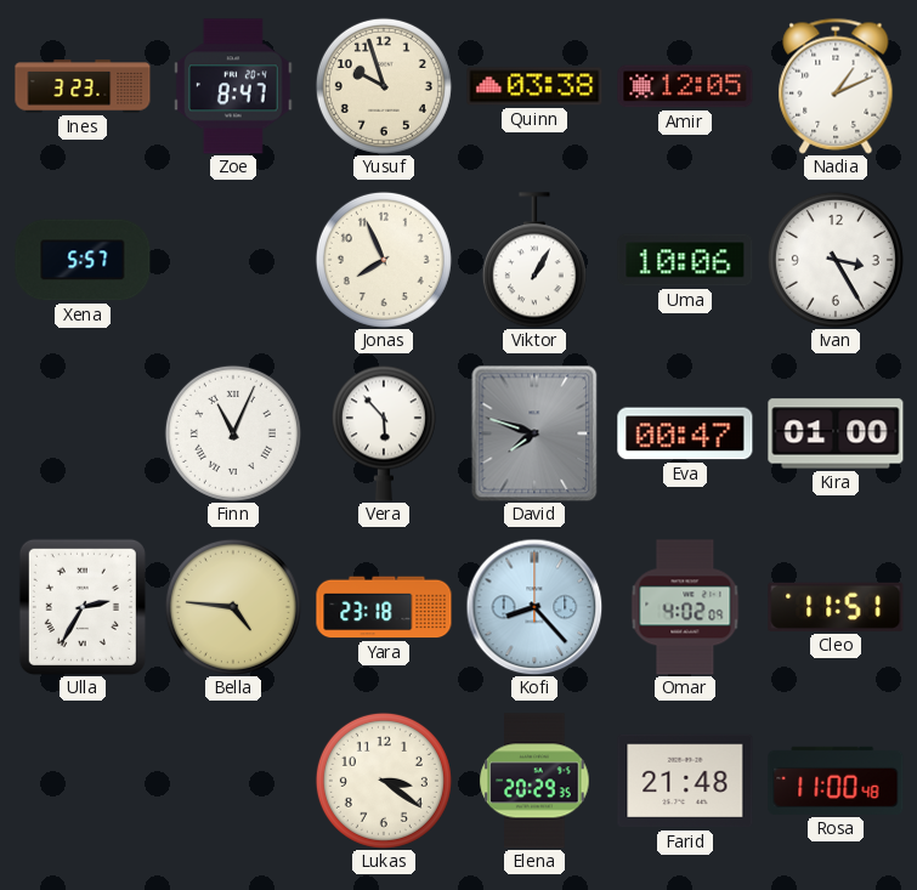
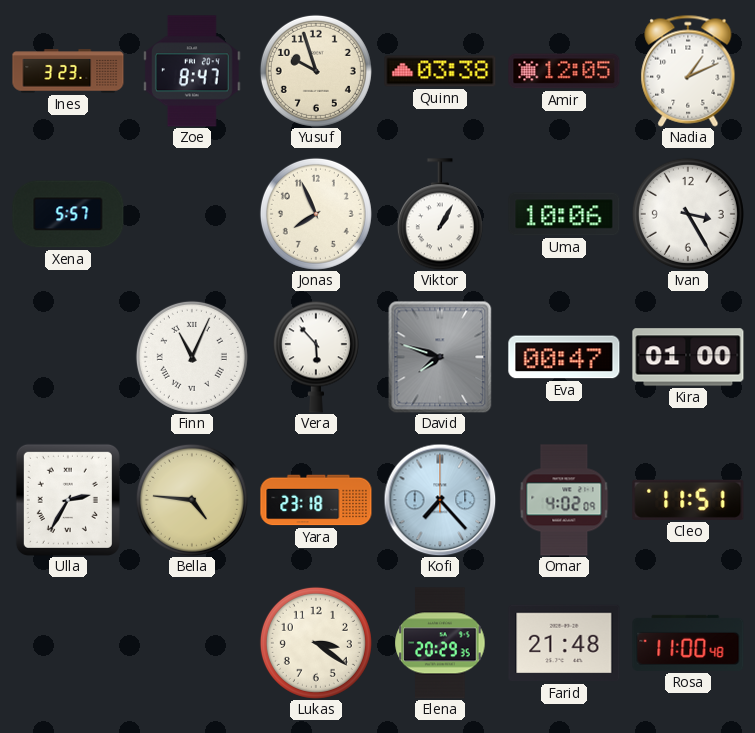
Kofi: 8:23 -> 7:23 (440, 500)
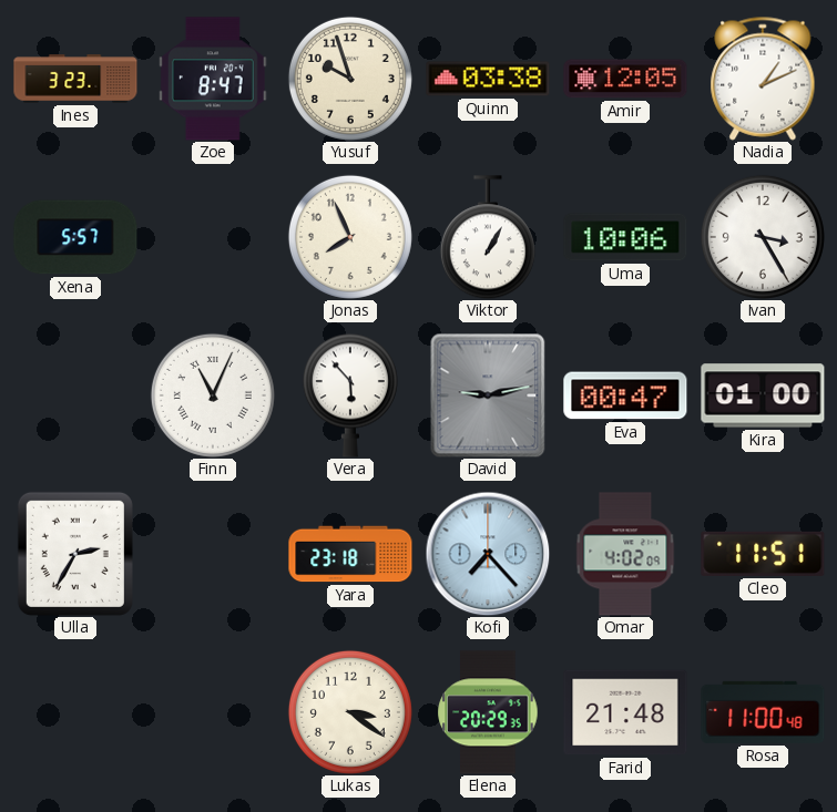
David: 7:48 -> 9:13 (488, 395)
Bella: 4:46 -> none (192, 500)
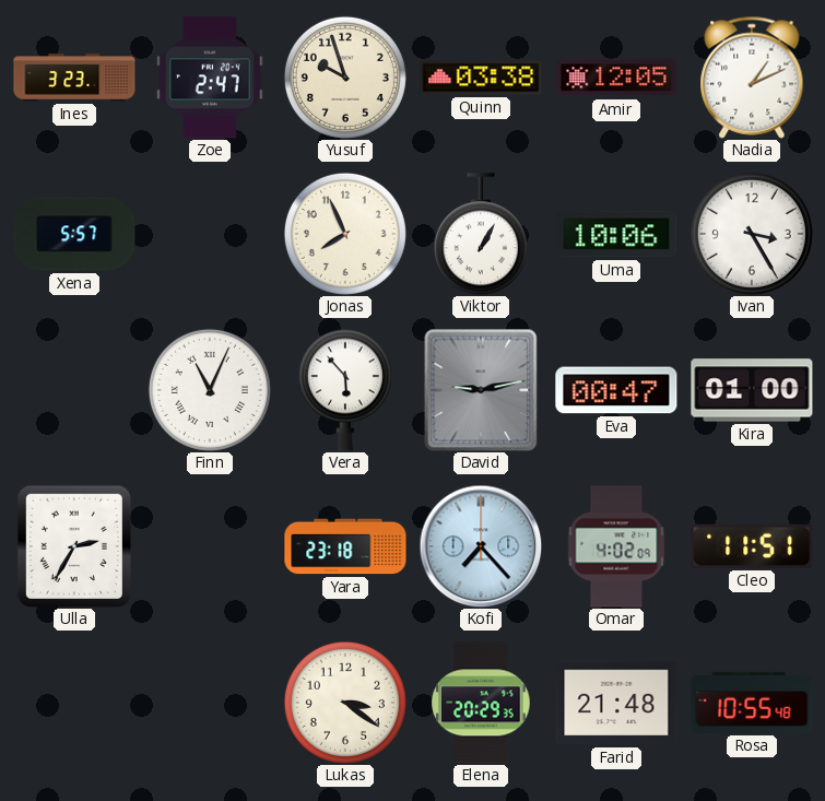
Zoe: 8:47 -> 2:47 (210, 78)
Rosa: 11:00 -> 10:55 (752, 703)
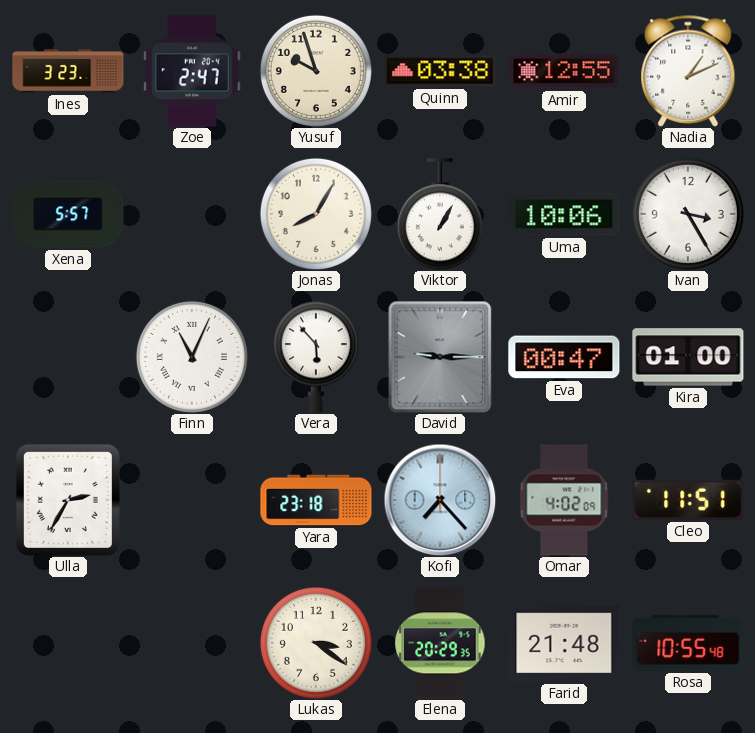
Amir: 12:05 -> 12:55 (564, 71)
Jonas: 7:56 -> 8:05 (316, 214)
David: 9:13 -> 9:15 (440, 357)
